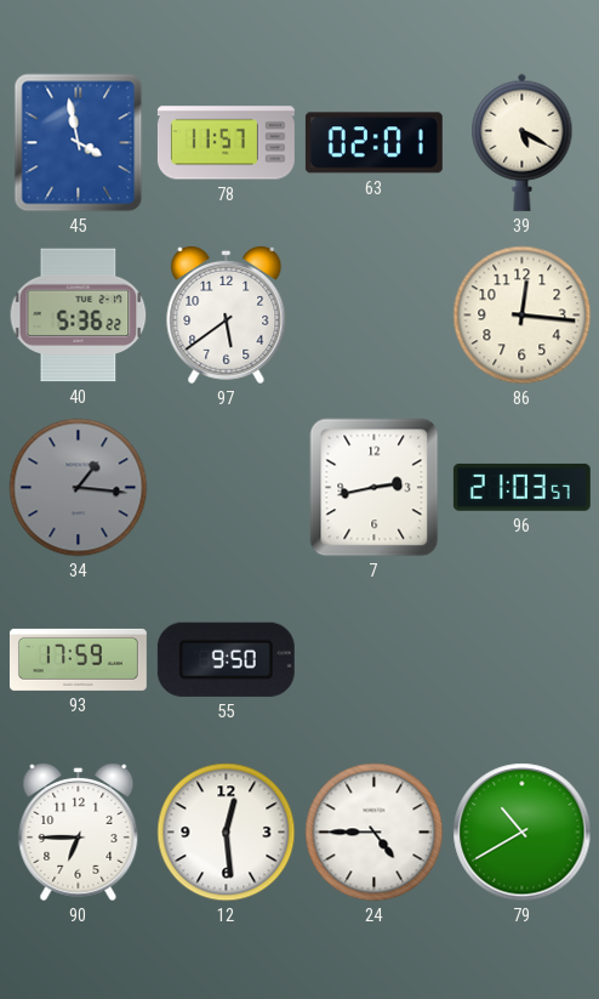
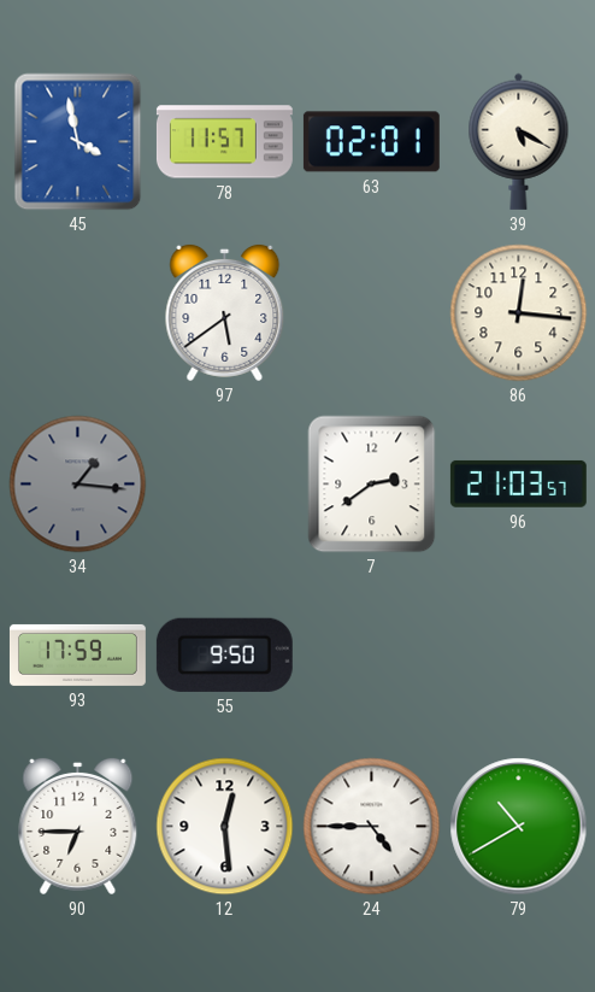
40: 5:36 -> none (79, 316)
7: 2:43 -> 2:39 (372, 485)
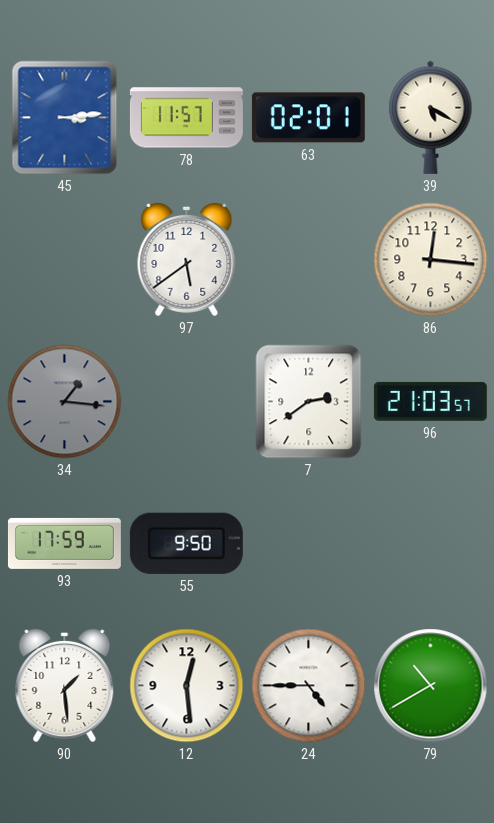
45: 3:58 -> 3:14 (65, 118)
90: 6:45 -> 1:29 (65, 685)
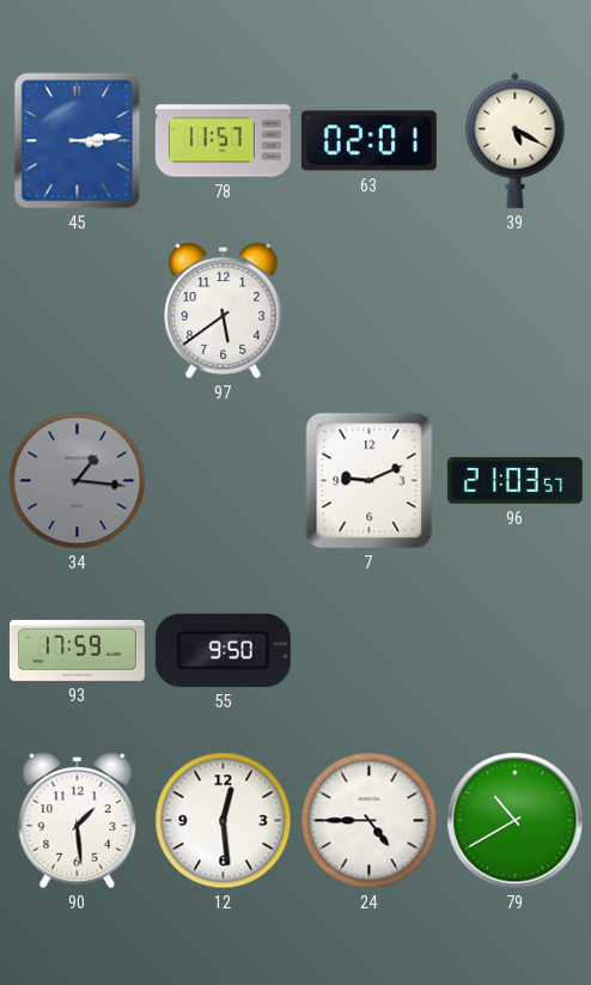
86: 12:16 -> none (431, 260)
7: 2:39 -> 9:11 (370, 481)
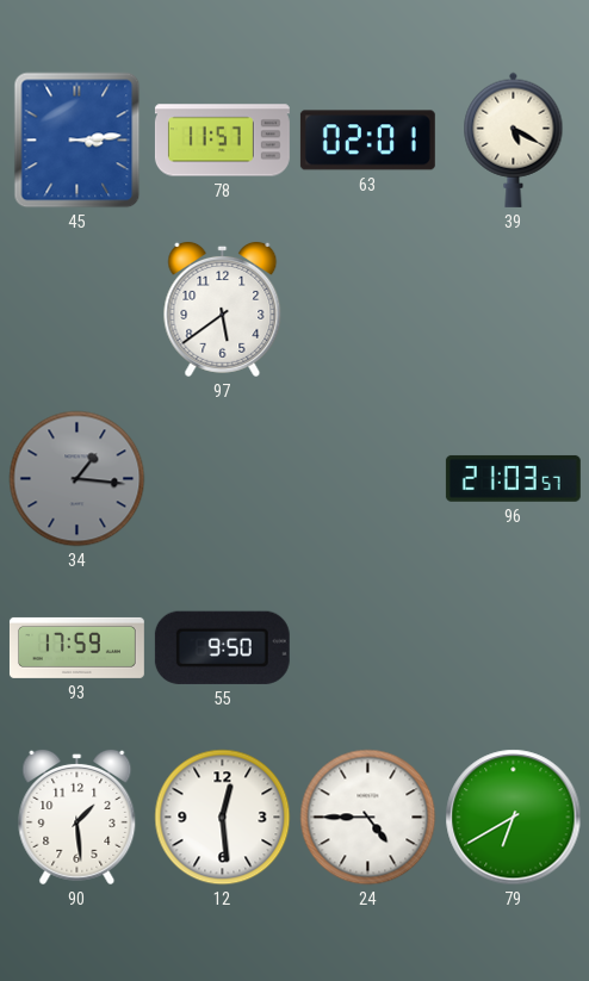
7: 9:11 -> none (370, 481)
79: 10:40 -> 6:40 (514, 818)
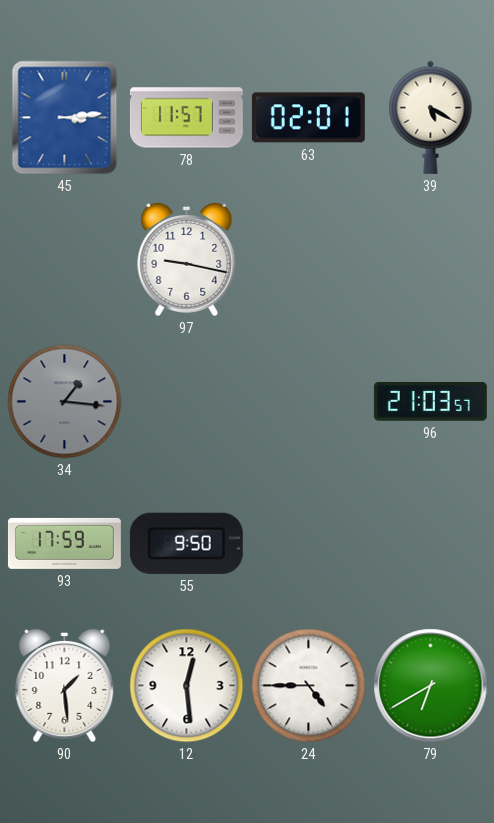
97: 5:39 -> 9:17 (187, 259)
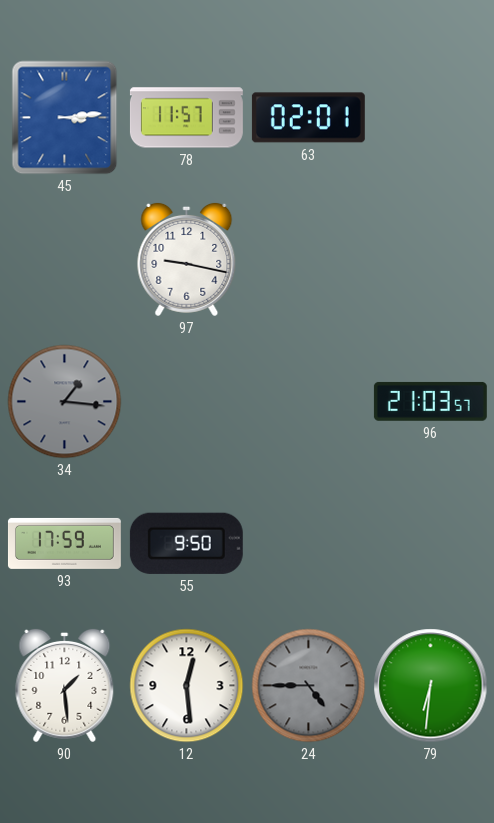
39: 5:20 -> none (431, 117)
24 dial: white -> grey (309, 686)
79: 6:40 -> 6:31 (431, 686)
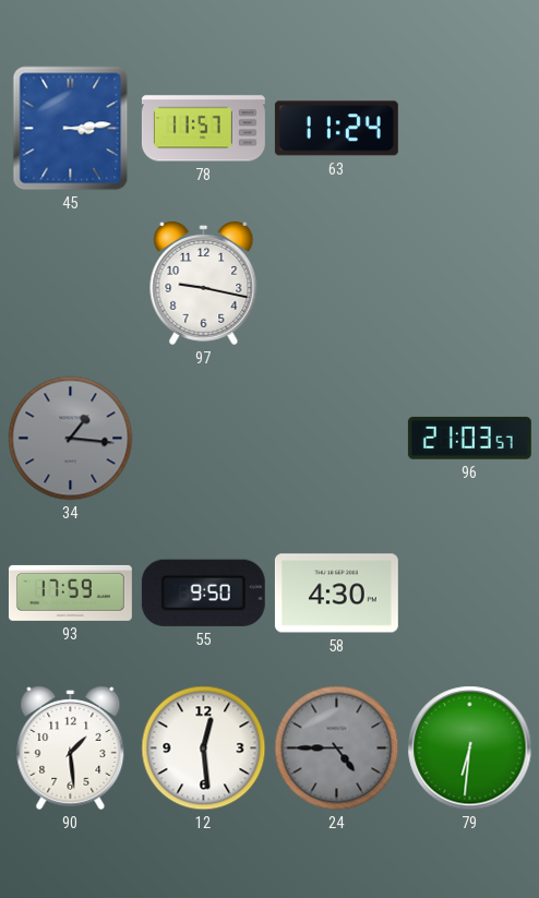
63: 02:01 -> 11:24 (336, 129)
58: none -> 4:30 (336, 594)
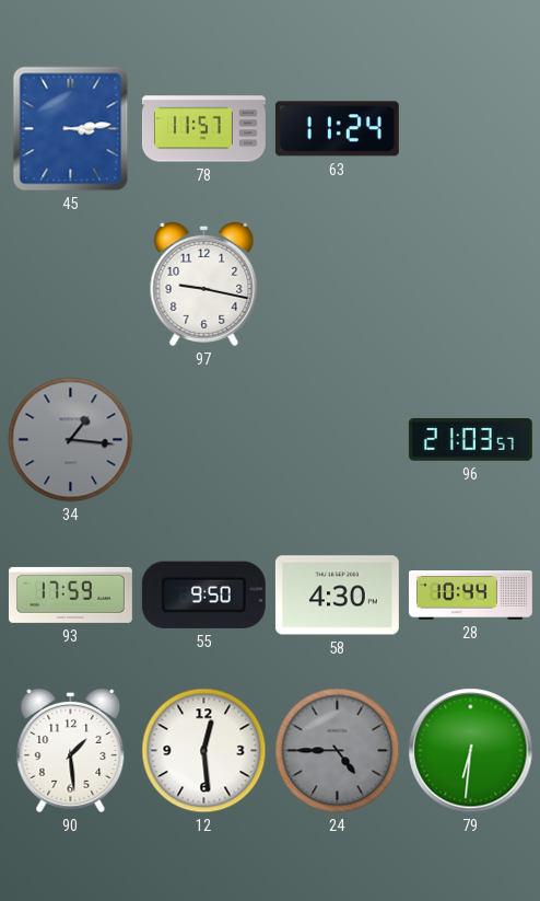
28: none -> 10:44 (470, 596)
